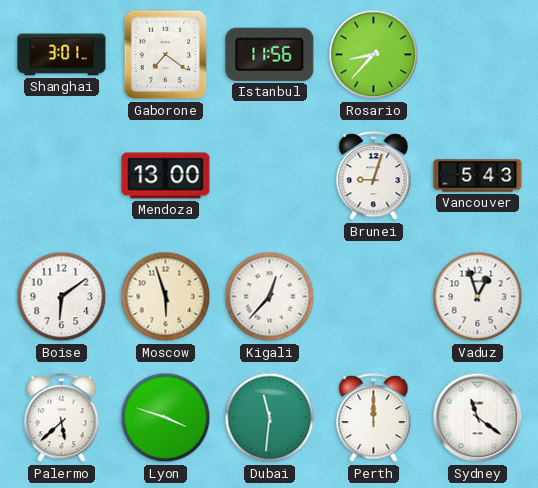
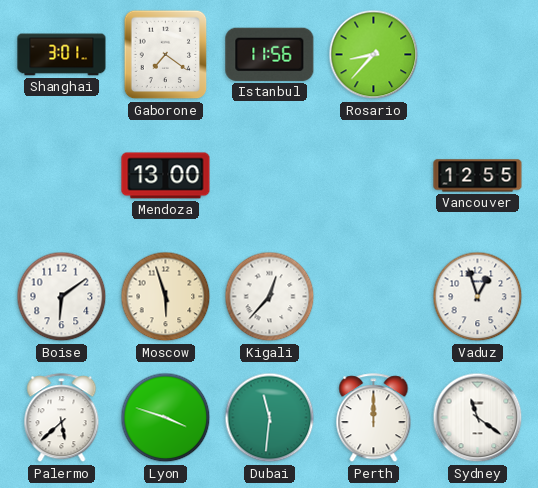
Brunei: 9:03 -> none (374, 176)
Vancouver: 5:43 -> 12:55 (478, 176)
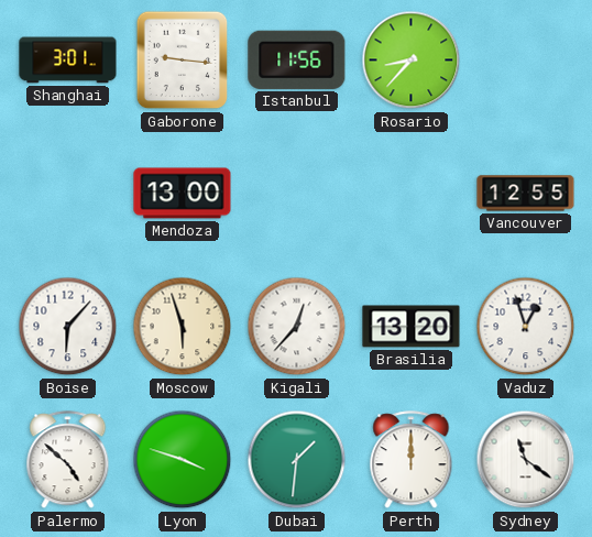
Gaborone: 7:21 -> 9:16 (183, 61)
Boise: 6:09 -> 6:07 (68, 327)
Brasilia: none -> 13:20 (412, 327)
Palermo: 5:38 -> 4:52 (68, 460)
Dubai: 11:31 -> 1:31 (297, 460)
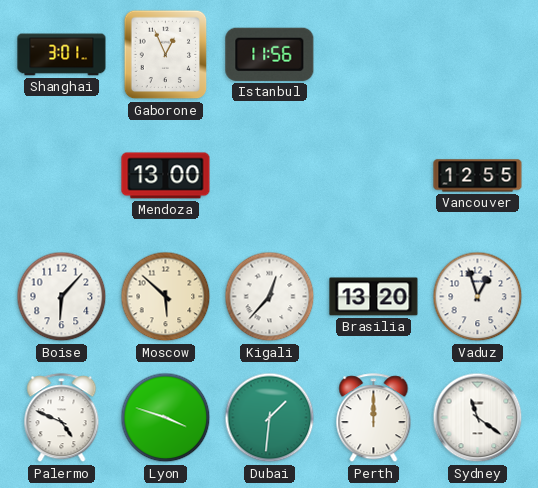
Gaborone: 9:16 -> 12:56 (166, 55)
Rosario: 8:37 -> none (412, 61)
Moscow: 5:57 -> 5:52 (166, 297)
Palermo: 4:52 -> 4:49 (62, 418)
